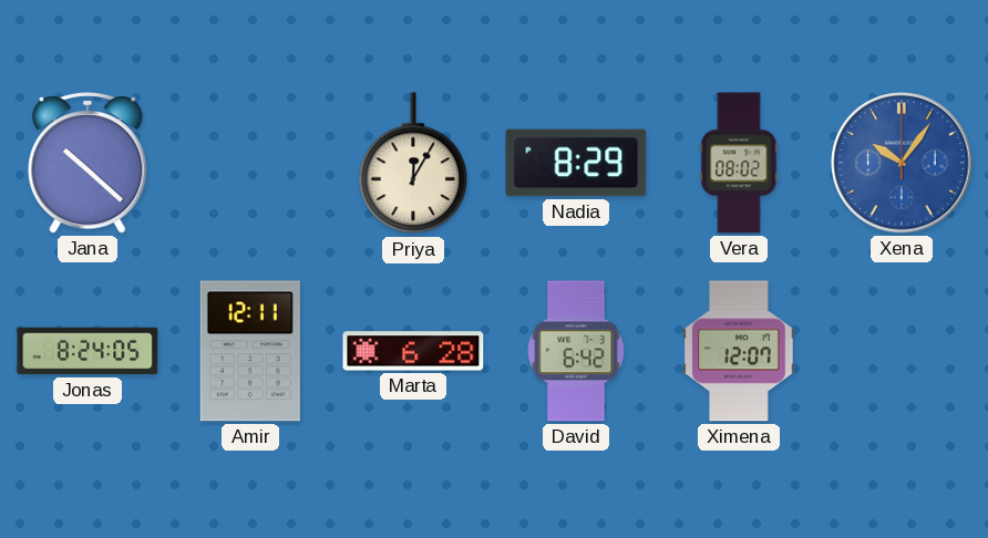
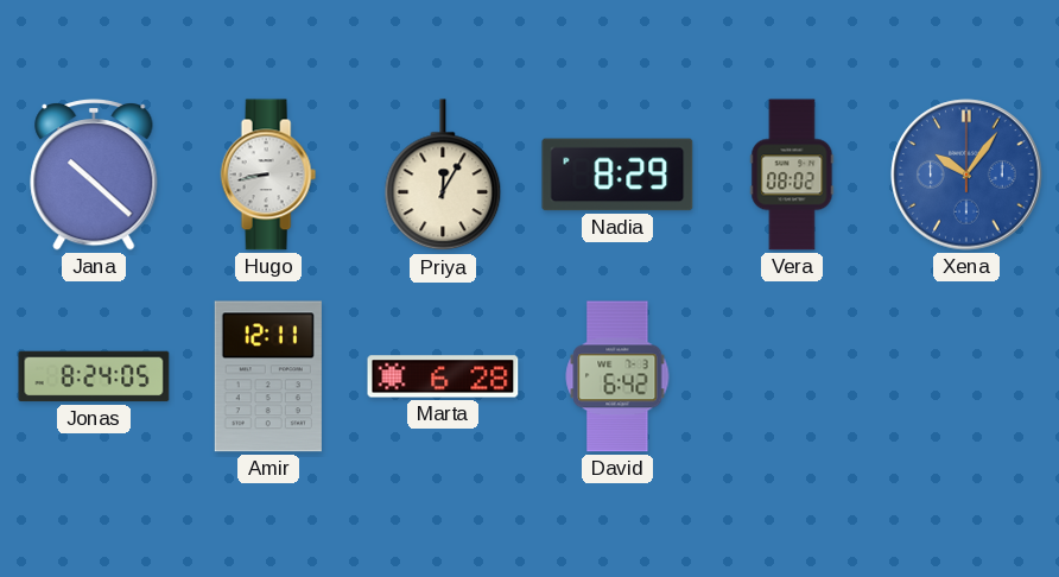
Hugo: none -> 8:43 (268, 175)
Ximena: 12:07 -> none (739, 351)
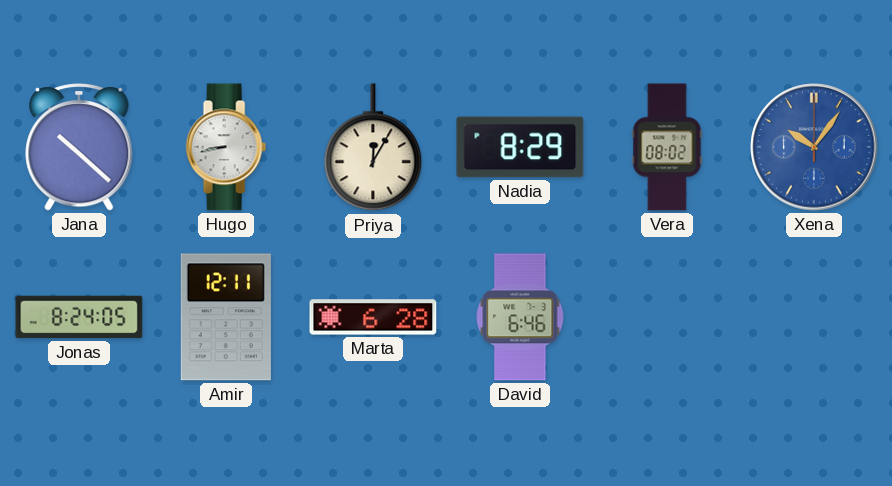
David: 6:42 -> 6:46 (520, 317)
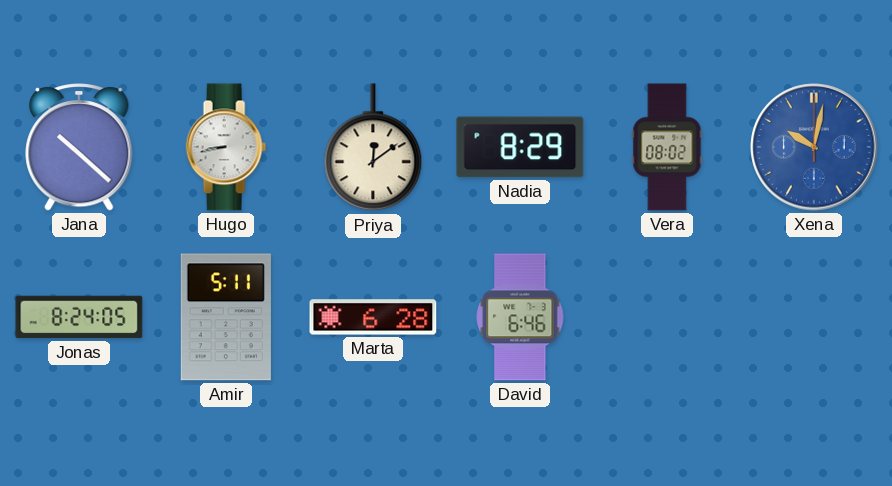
Priya: 12:05 -> 12:09 (373, 148)
Xena: 10:06 -> 10:02 (814, 147)
Amir: 12:11 -> 5:11 (226, 317)
